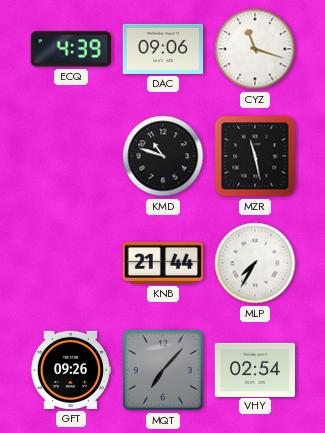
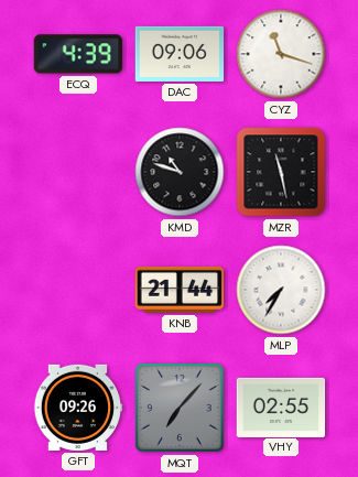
VHY: 02:54 -> 02:55 (281, 406)
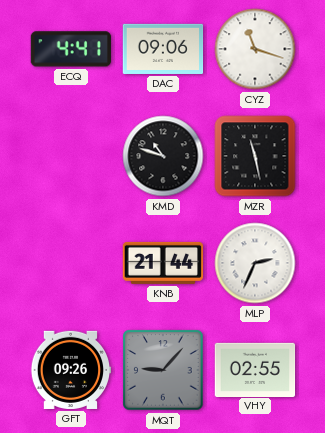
ECQ: 4:39 -> 4:41 (71, 49)
MLP: 7:35 -> 2:34 (255, 263)
MQT: 7:07 -> 9:07 (163, 370)
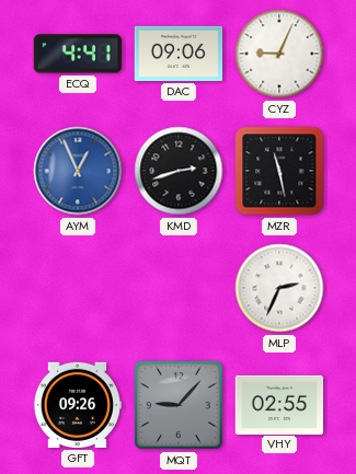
CYZ: 11:18 -> 9:04 (279, 54)
AYM: none -> 12:56 (78, 171)
KMD: 10:48 -> 2:42 (179, 171)
KNB: 21:44 -> none (163, 263)
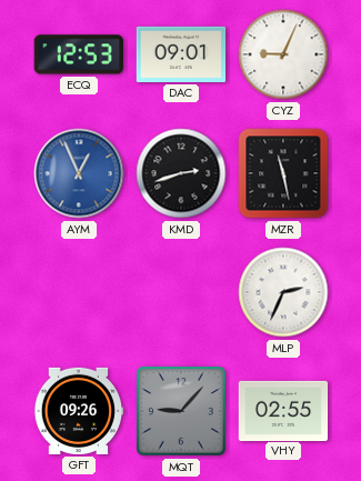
ECQ: 4:41 -> 12:53 (79, 54)
DAC: 09:06 -> 09:01 (181, 54)
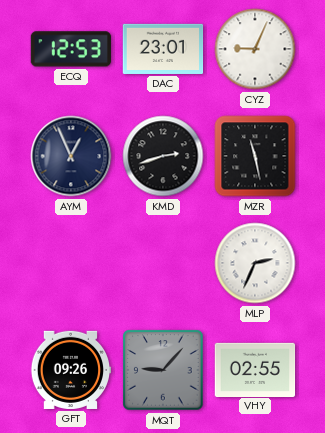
DAC: 09:01 -> 23:01 (163, 49)
AYM dial: blue -> navy (71, 156)
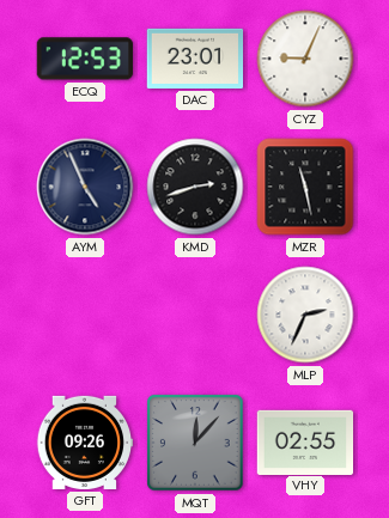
AYM: 12:56 -> 4:56 (85, 187)
MQT: 9:07 -> 12:07 (195, 443)
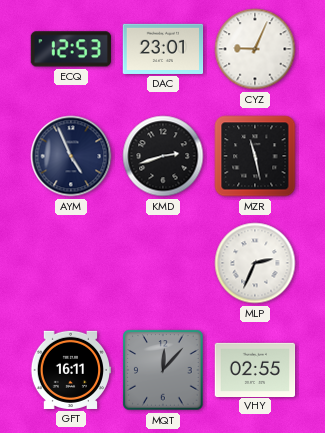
GFT: 09:26 -> 16:11 (71, 370)
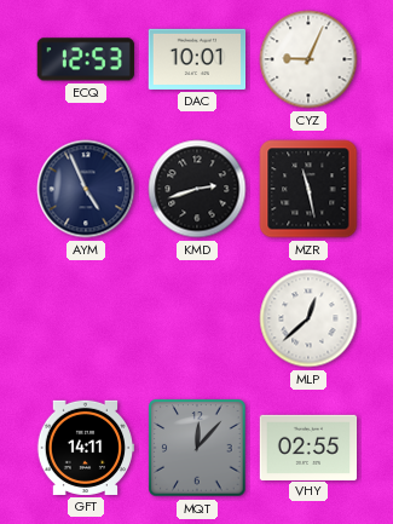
DAC: 23:01 -> 10:01 (197, 59)
MLP: 2:34 -> 12:38 (308, 318)
GFT: 16:11 -> 14:11 (86, 448)
